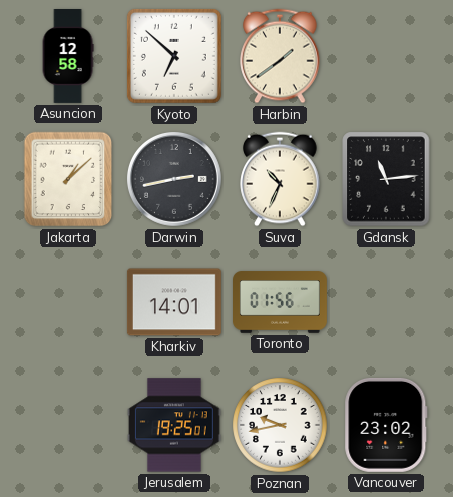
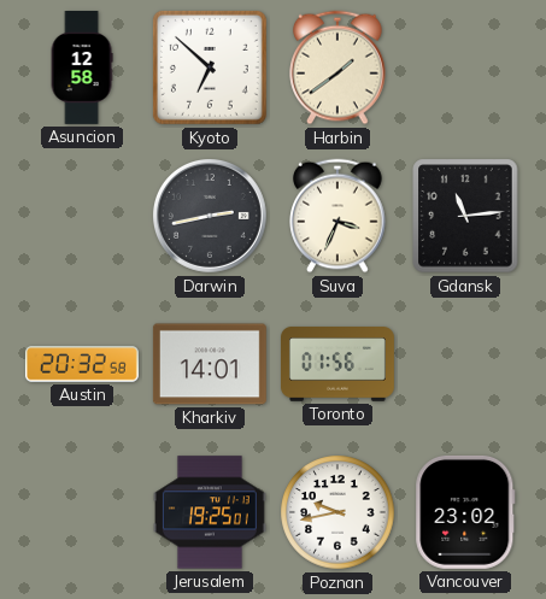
Jakarta: 1:08 -> none (68, 179)
Suva: 10:34 -> 3:34 (337, 216)
Austin: none -> 20:32 (82, 364)
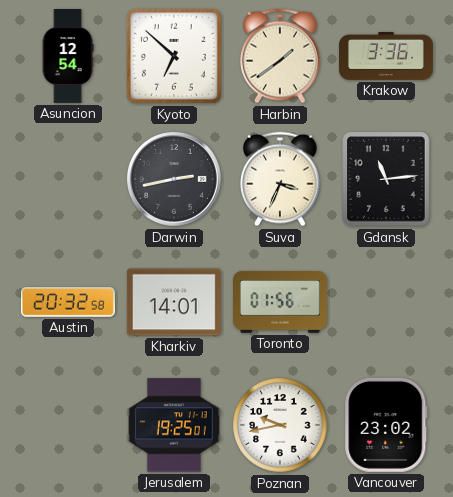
Asuncion: 12:58 -> 12:54 (68, 57)
Krakow: none -> 3:36 (387, 56)
